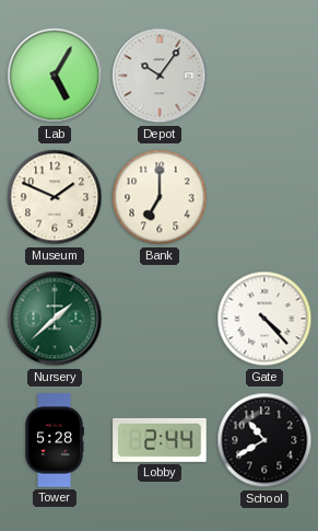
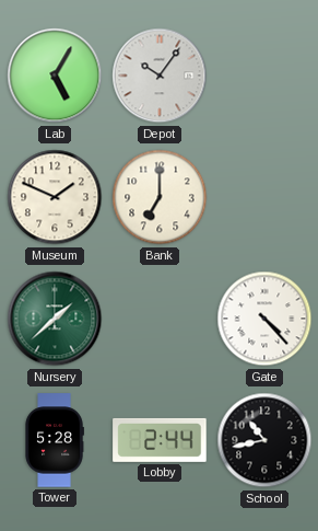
School: 10:40 -> 10:43 (264, 440)
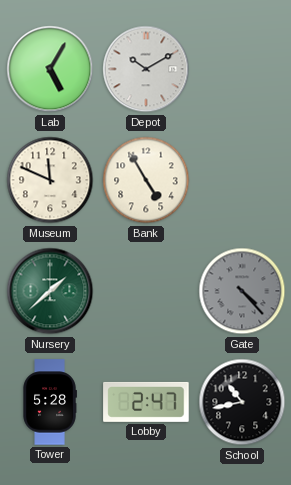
Depot: 10:06 -> 10:10 (146, 69)
Museum: 1:49 -> 11:49 (50, 180)
Bank: 7:00 -> 4:55 (146, 180)
Gate dial: white -> grey (242, 291)
Lobby: 2:44 -> 2:47 (146, 402)
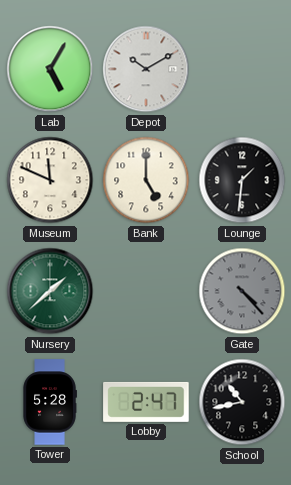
Bank: 4:55 -> 5:00 (146, 180)
Lounge: none -> 1:31 (242, 180)
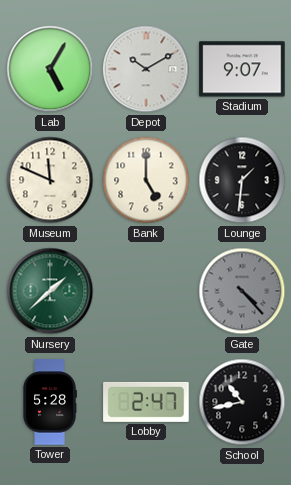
Stadium: none -> 9:07 (242, 69)
